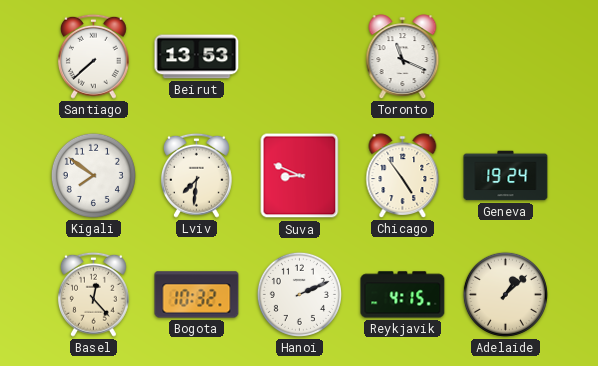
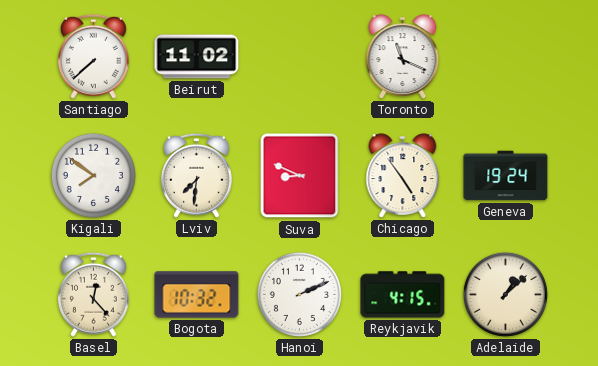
Beirut: 13:53 -> 11:02 (197, 57)
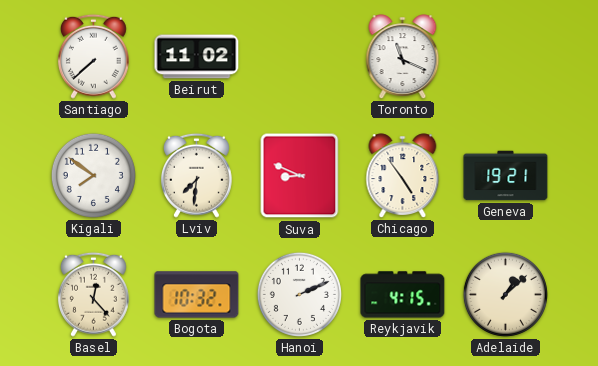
Geneva: 19:24 -> 19:21 (506, 176)
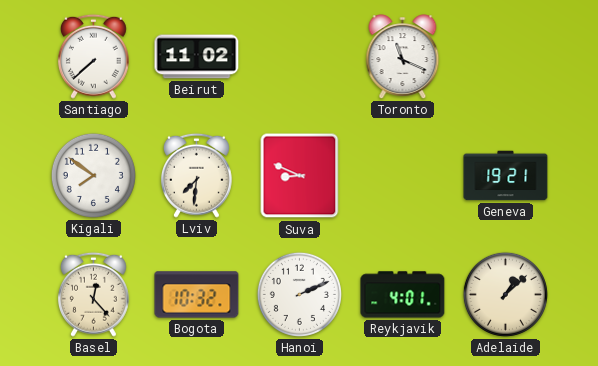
Chicago: 4:54 -> none (403, 176)
Reykjavik: 4:15 -> 4:01 (403, 295)
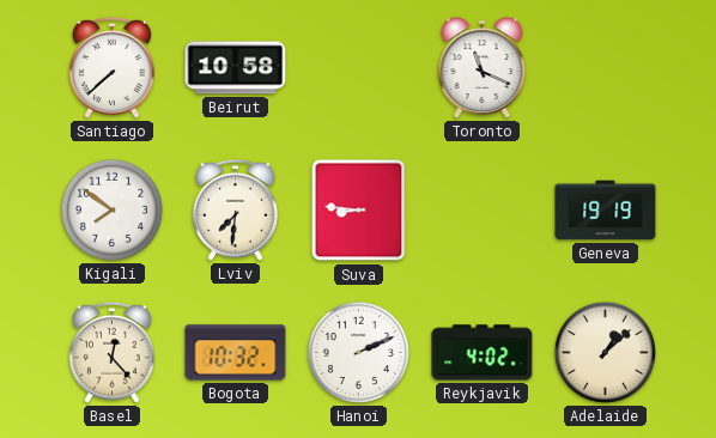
Beirut: 11:02 -> 10:58 (236, 68)
Suva: 8:49 -> 8:46 (359, 211)
Geneva: 19:21 -> 19:19 (606, 211)
Reykjavik: 4:01 -> 4:02 (483, 353)
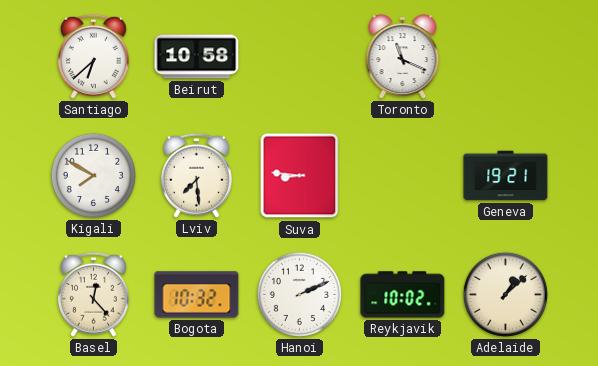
Santiago: 7:38 -> 6:38 (93, 56)
Kigali: 7:51 -> 7:50 (93, 175)
Lviv: 7:31 -> 7:29 (196, 175)
Geneva: 19:19 -> 19:21 (506, 176)
Reykjavik: 4:02 -> 10:02 (403, 295)
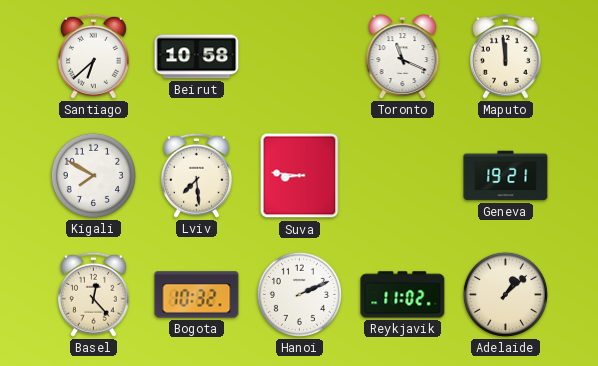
Maputo: none -> 11:59 (505, 56)
Reykjavik: 10:02 -> 11:02 (403, 295)
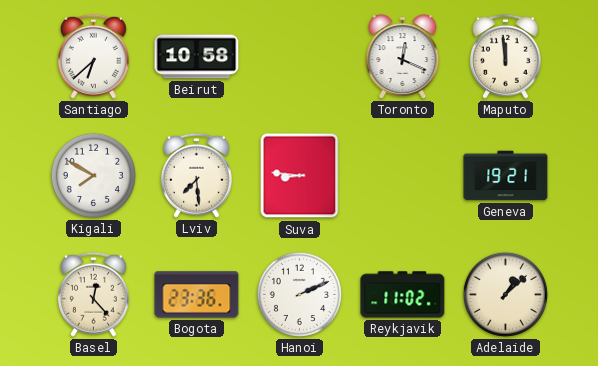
Toronto: 11:19 -> 12:19 (403, 57)
Bogota: 10:32 -> 23:36 (197, 295)
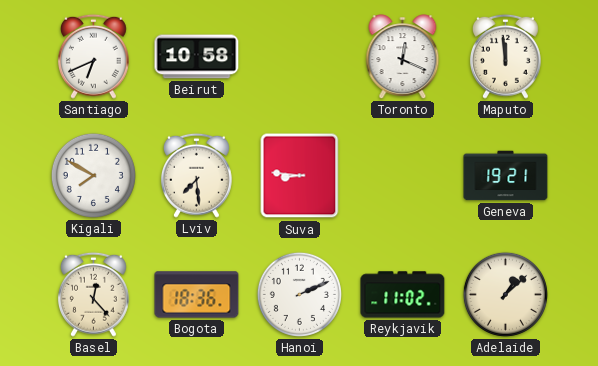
Santiago: 6:38 -> 6:41 (93, 56)
Bogota: 23:36 -> 18:36 (197, 295)
